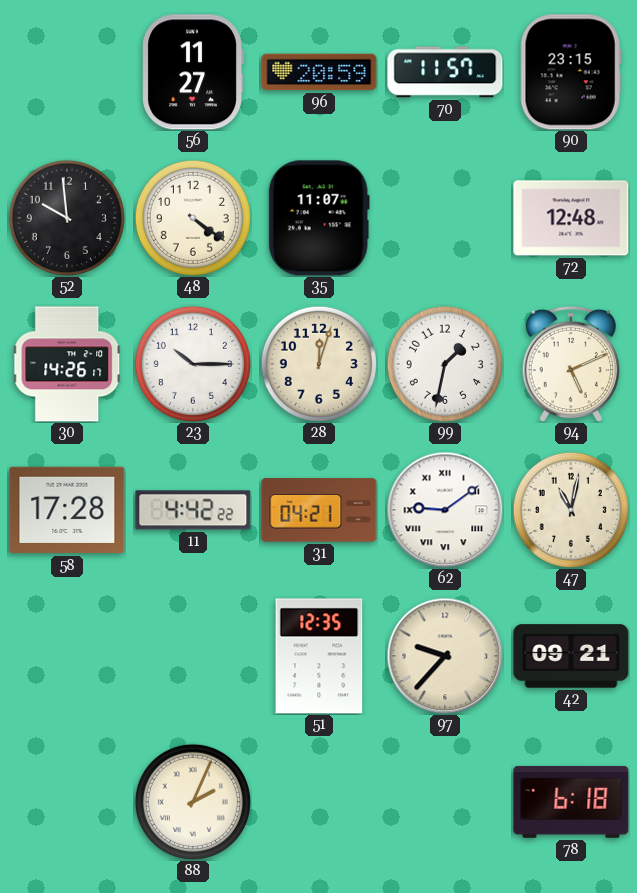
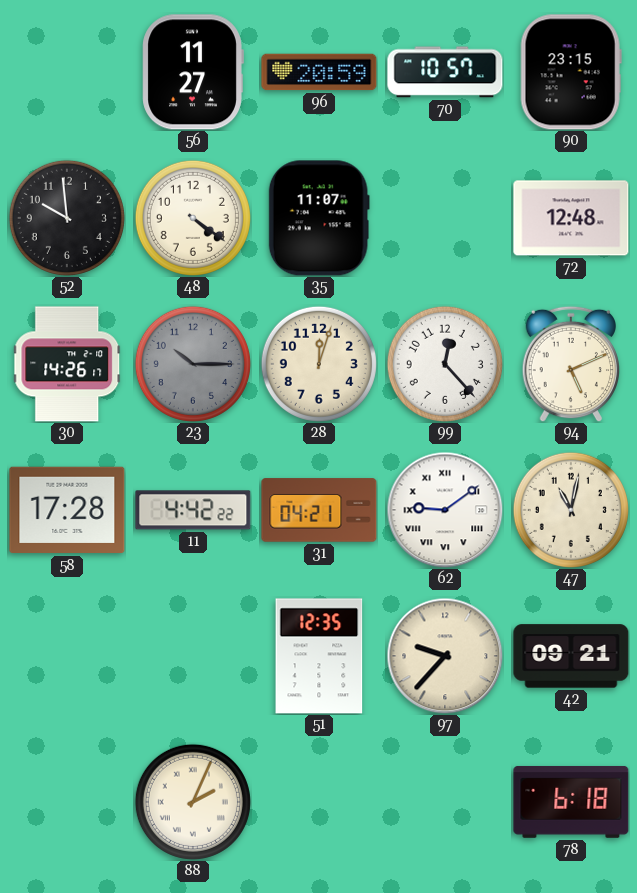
70: 11:57 -> 10:57 (445, 72)
23 dial: white -> grey (193, 364)
99: 1:32 -> 12:23 (445, 364)
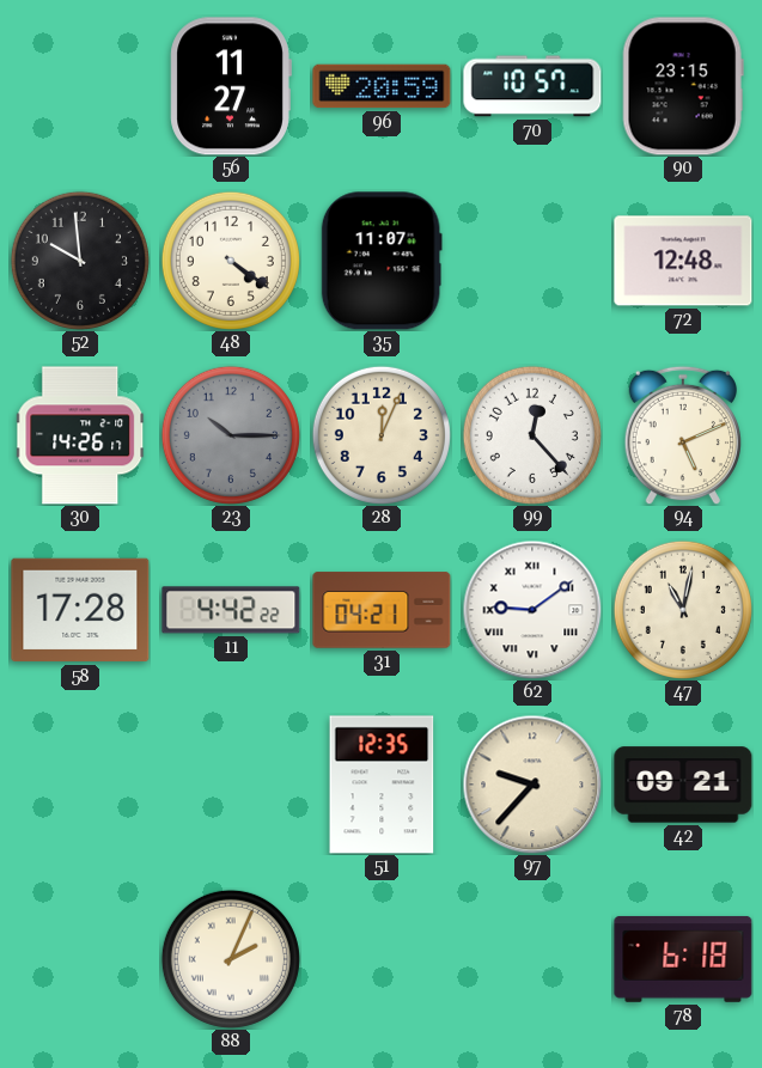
28: 12:03 -> 12:04 (382, 435)
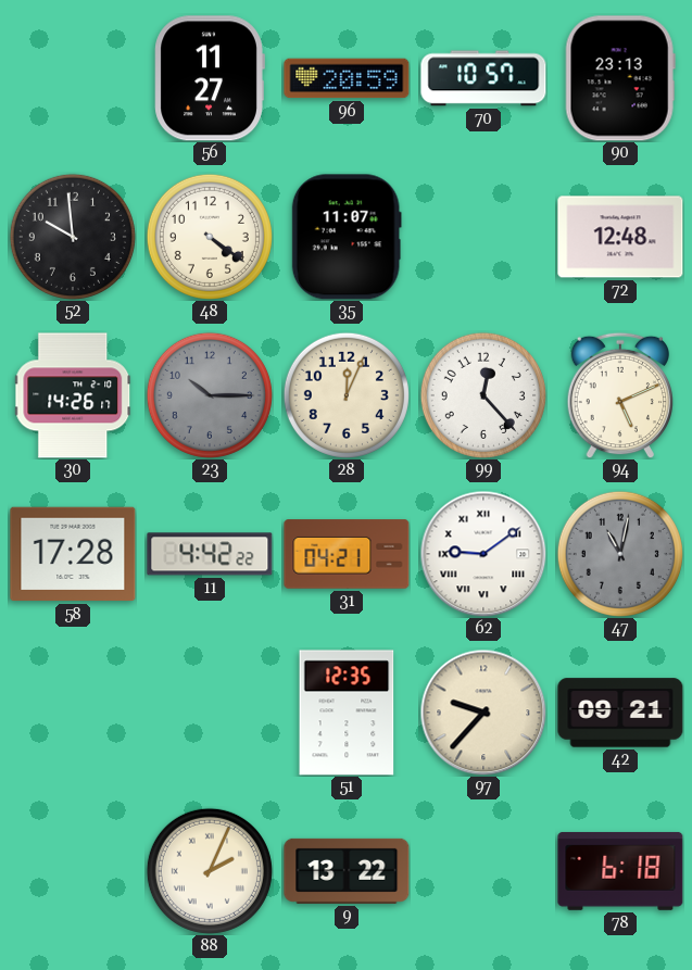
90: 23:15 -> 23:13 (620, 78)
47 dial: cream -> grey (620, 554)
9: none -> 13:22 (347, 871)
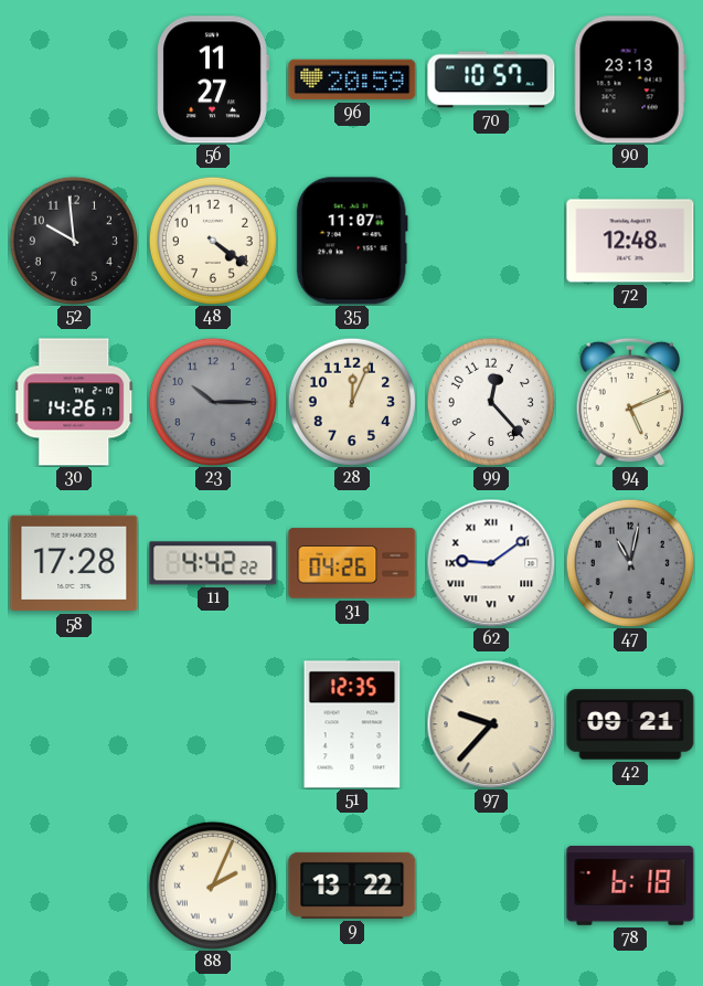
31: 04:21 -> 04:26 (352, 563)
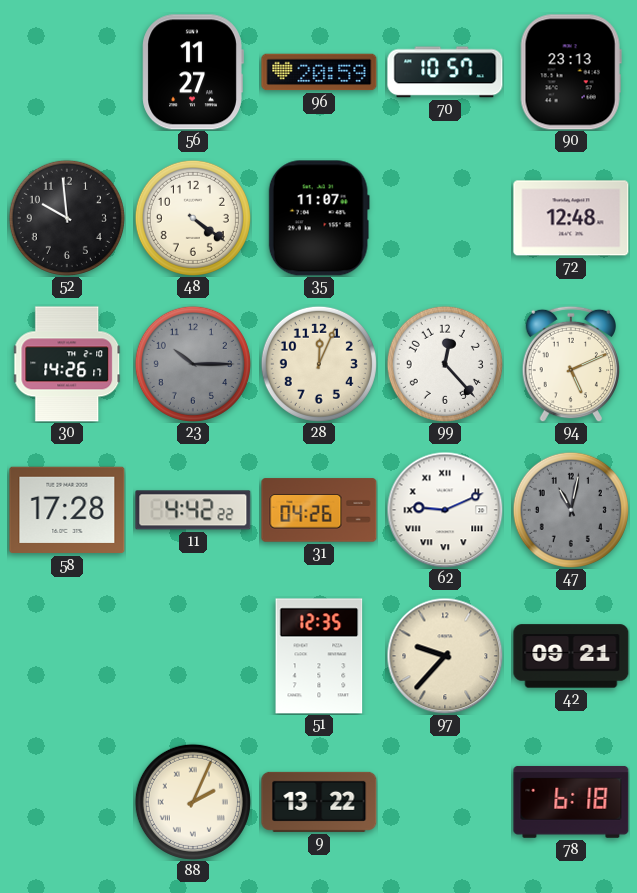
62: 9:09 -> 9:11 (445, 510)
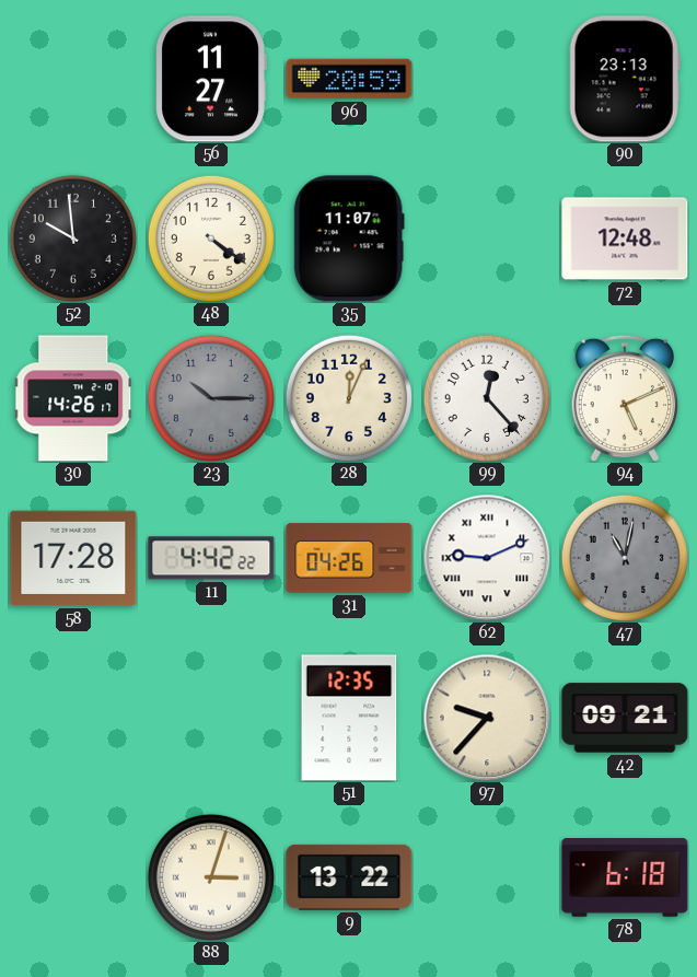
70: 10:57 -> none (445, 72)
88: 2:04 -> 3:03 (211, 877)
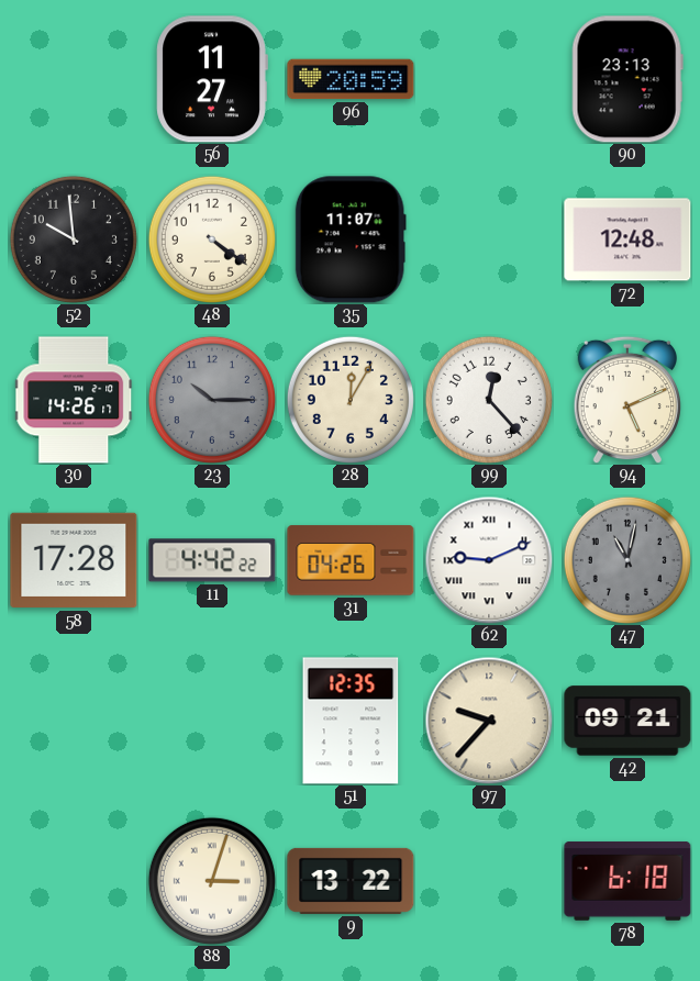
28: 12:04 -> 12:05 (351, 400)
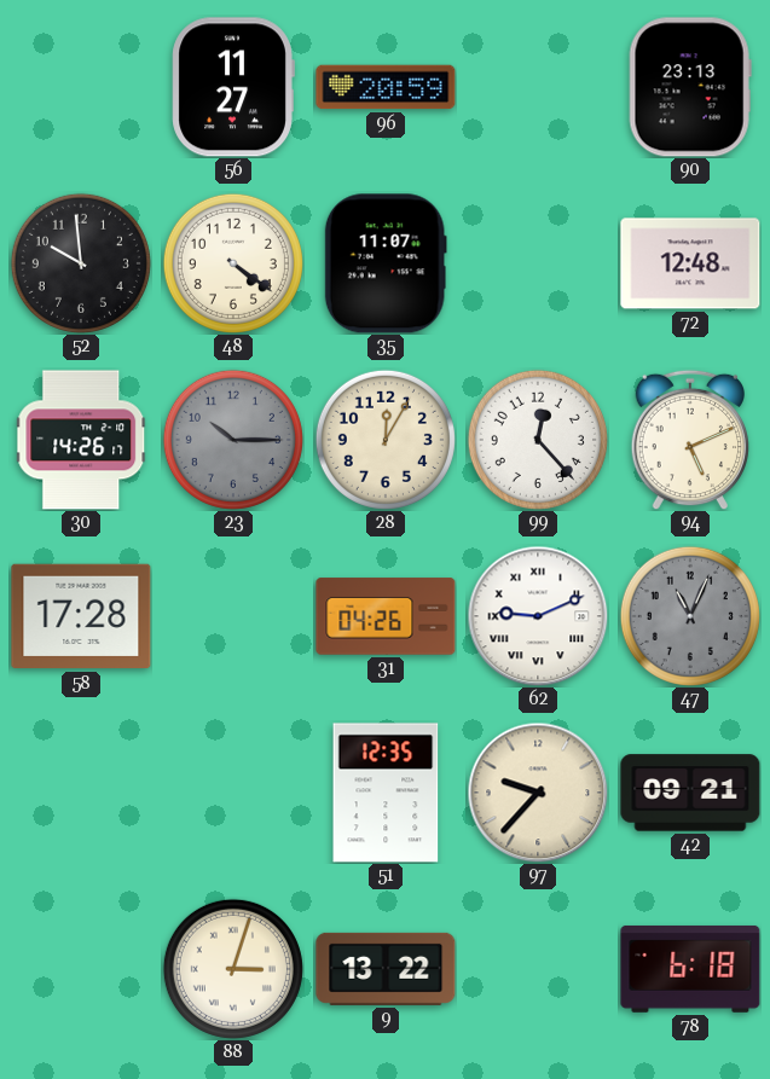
11: 4:42 -> none (212, 560)
47: 11:02 -> 11:04 (690, 616)
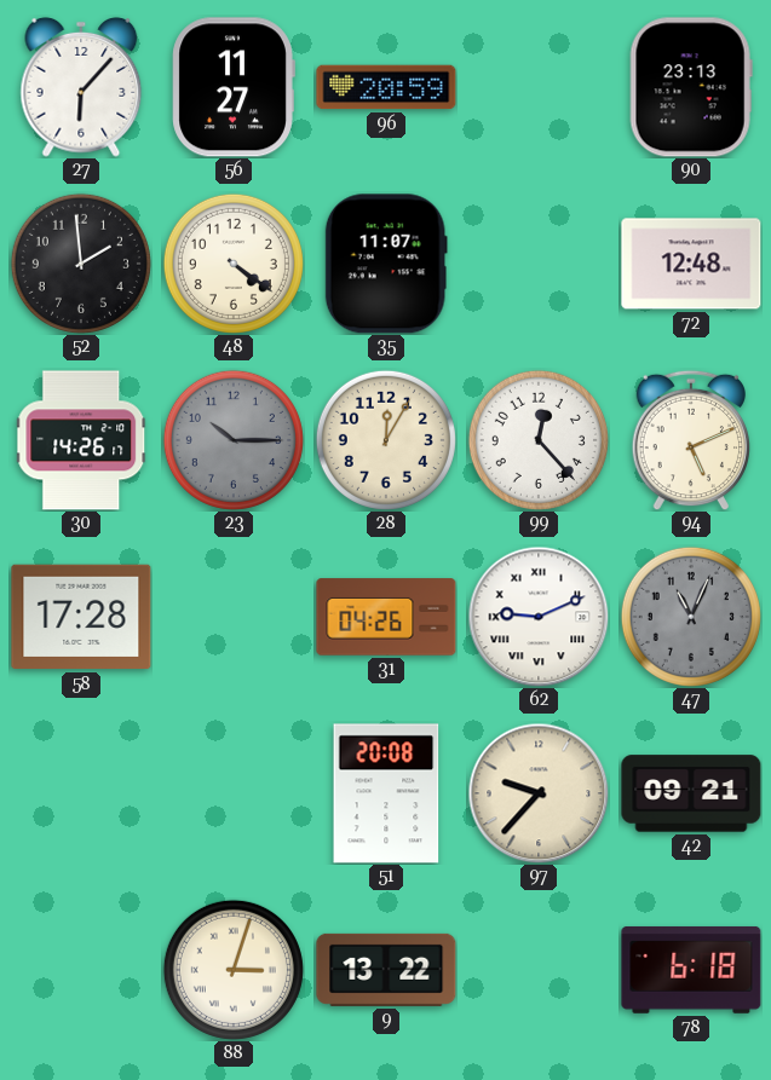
27: none -> 6:07 (81, 87)
52: 9:59 -> 1:59 (81, 264)
51: 12:35 -> 20:08 (386, 793)
